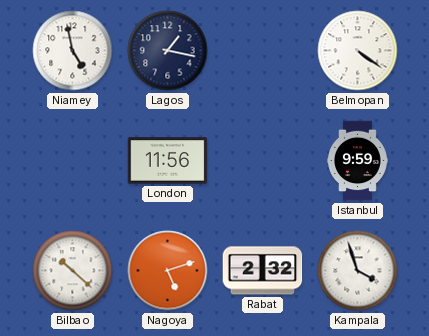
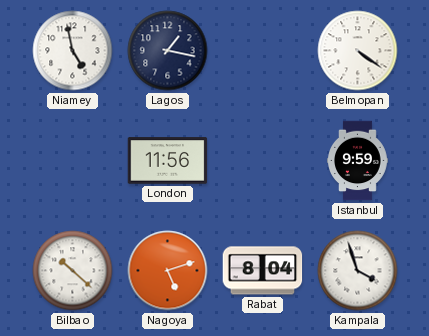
Rabat: 2:32 -> 8:04 (263, 271)
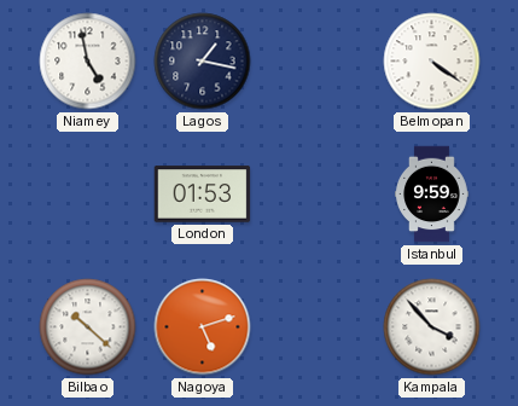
London: 11:56 -> 01:53 (203, 195)
Rabat: 8:04 -> none (263, 271)
Kampala: 3:57 -> 3:53 (432, 327)
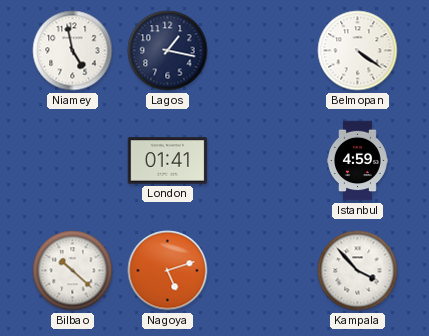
London: 01:53 -> 01:41 (168, 161)
Istanbul: 9:59 -> 4:59 (358, 161)
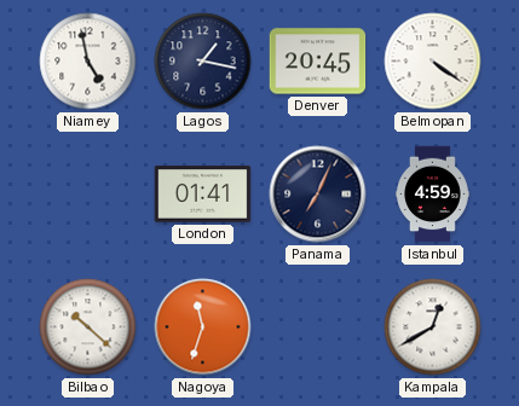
Denver: none -> 20:45 (318, 62)
Panama: none -> 7:04 (318, 195)
Nagoya: 5:12 -> 11:33 (203, 327)
Kampala: 3:53 -> 12:40 (433, 327)
